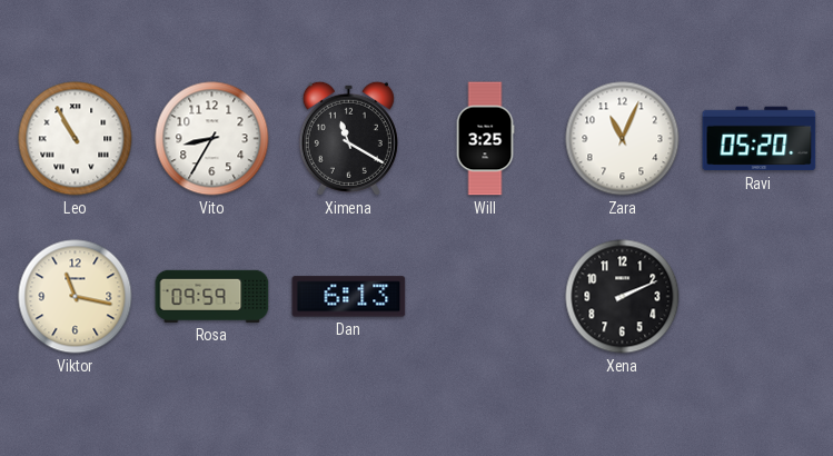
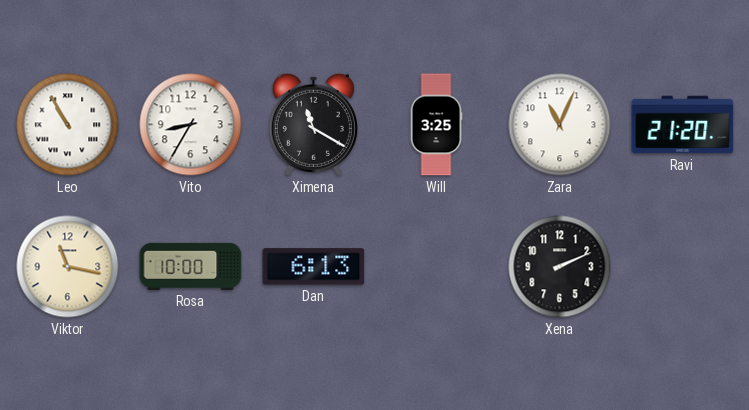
Ravi: 05:20 -> 21:20 (683, 125)
Rosa: 09:59 -> 10:00 (191, 266)
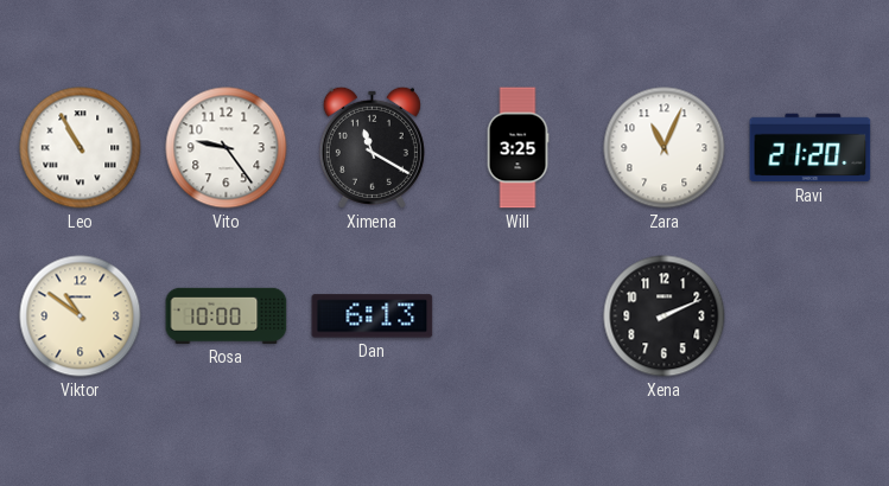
Vito: 8:35 -> 9:24 (227, 148)
Viktor: 11:17 -> 10:51 (81, 316)
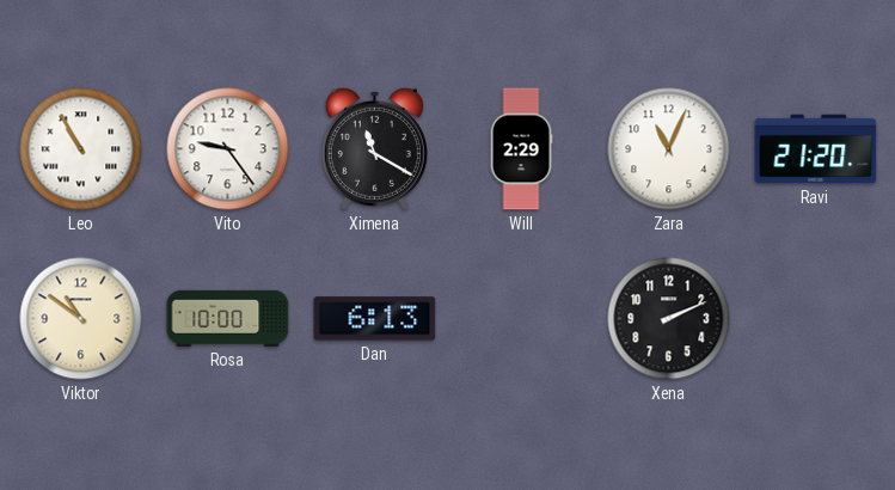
Will: 3:25 -> 2:29 (521, 149)
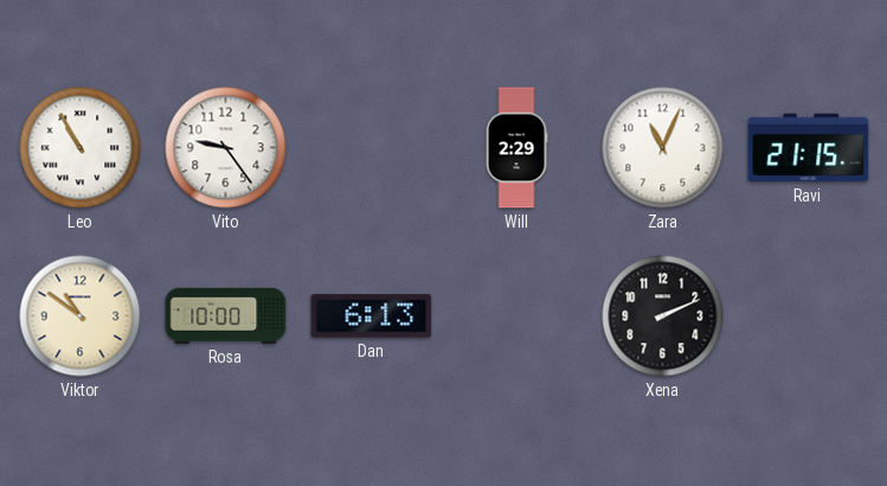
Ximena: 11:20 -> none (374, 148)
Ravi: 21:20 -> 21:15 (809, 148)
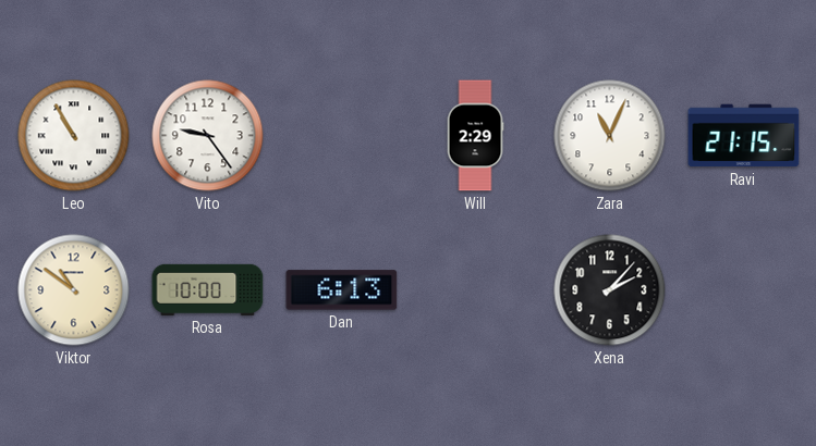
Xena: 2:11 -> 2:07 (610, 290)
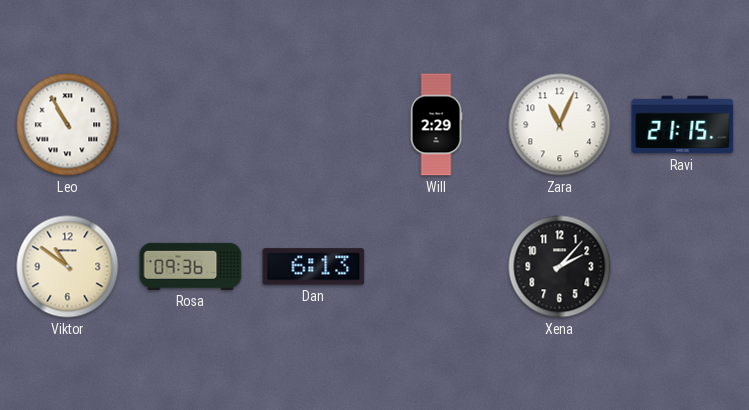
Vito: 9:24 -> none (208, 136)
Rosa: 10:00 -> 09:36 (191, 266)
